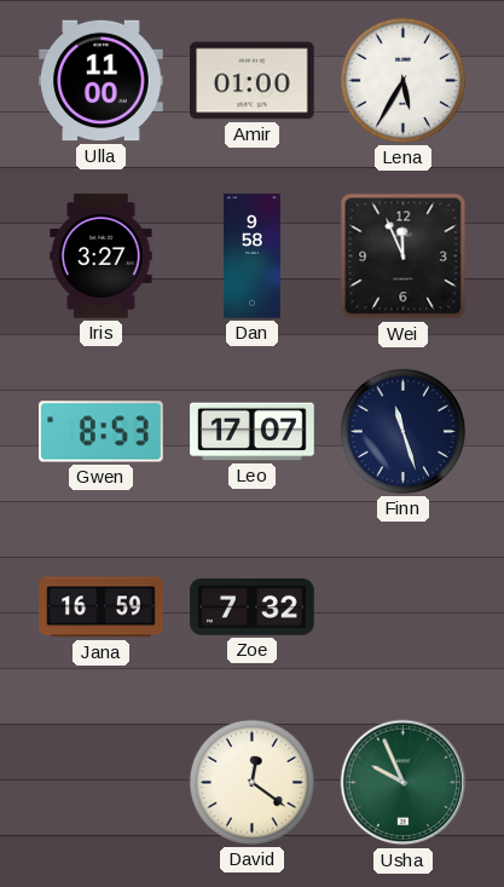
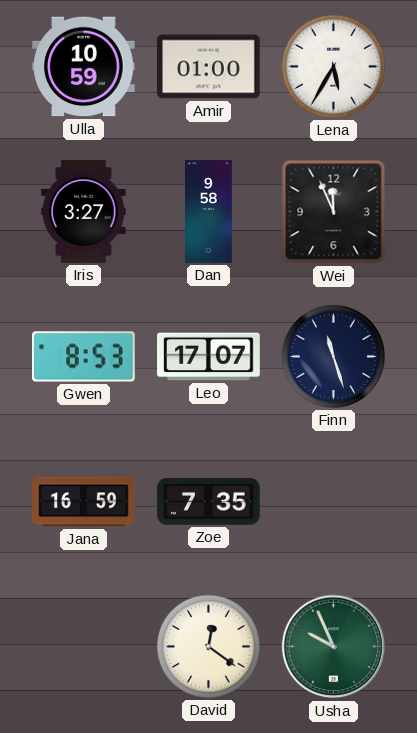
Ulla: 11:00 -> 10:59 (84, 67)
Zoe: 7:32 -> 7:35 (209, 501)
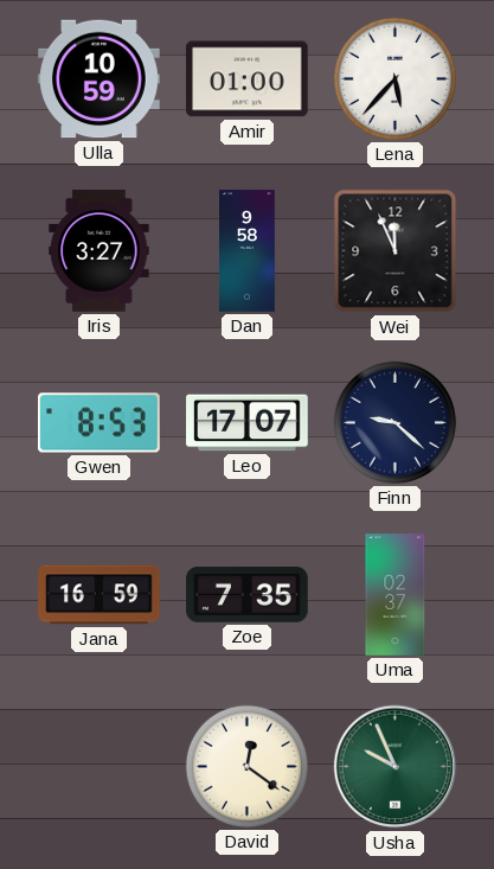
Lena: 5:35 -> 5:37 (394, 78)
Finn: 11:27 -> 9:22 (394, 422)
Uma: none -> 02:37 (396, 595)
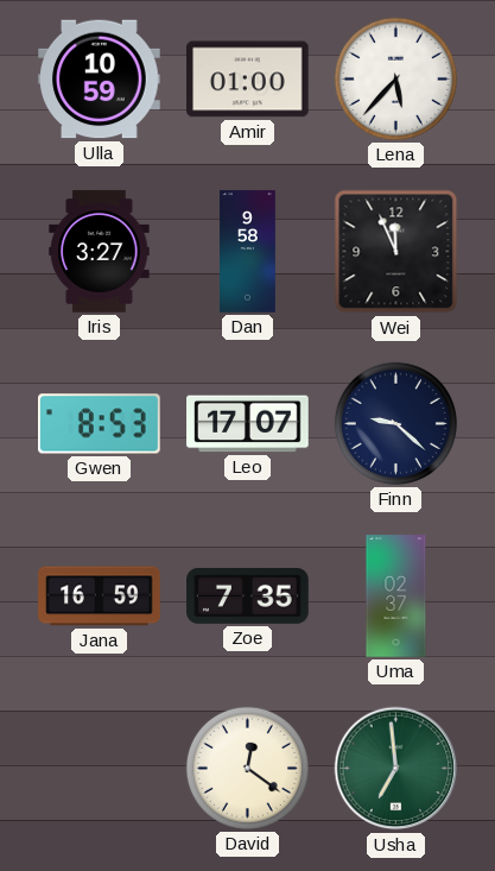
Usha: 9:56 -> 6:59 (396, 769)
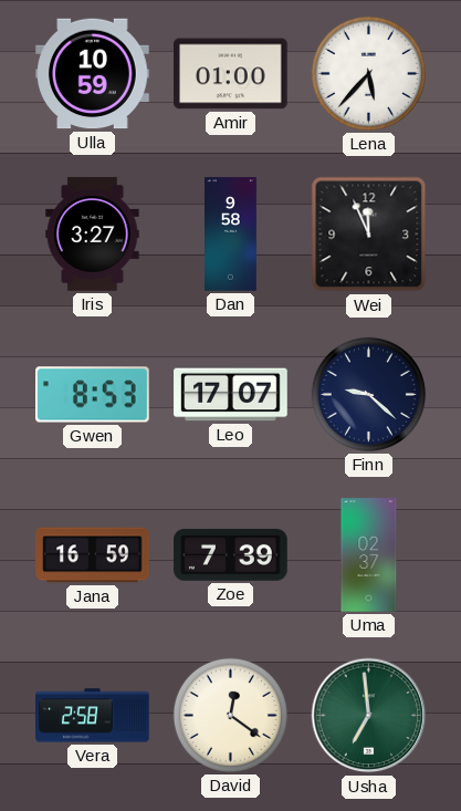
Zoe: 7:35 -> 7:39 (231, 554)
Vera: none -> 2:58 (93, 716)
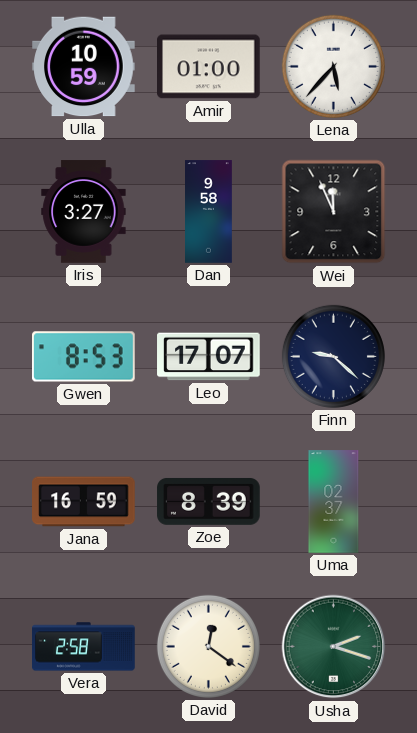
Zoe: 7:39 -> 8:39 (209, 501)
Usha: 6:59 -> 2:18 (334, 647)
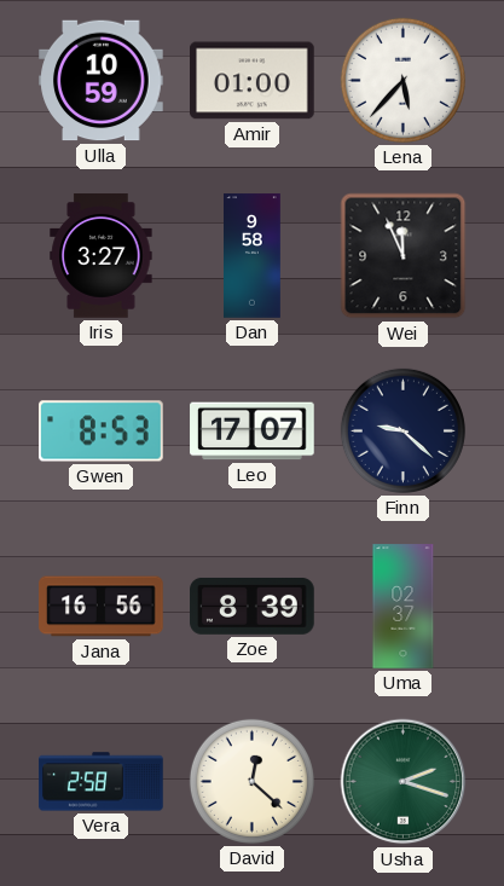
Jana: 16:59 -> 16:56 (102, 607)
David: 12:21 -> 12:22 (251, 781)
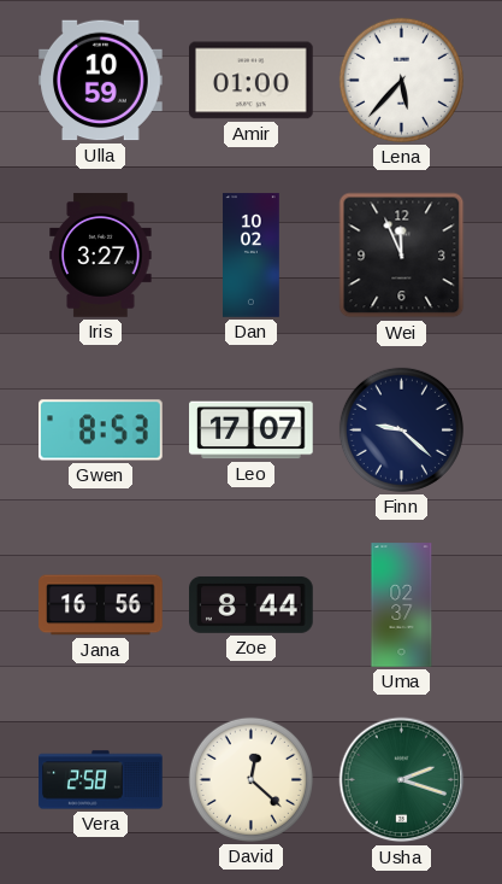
Dan: 9:58 -> 10:02 (252, 256)
Zoe: 8:39 -> 8:44 (252, 604)
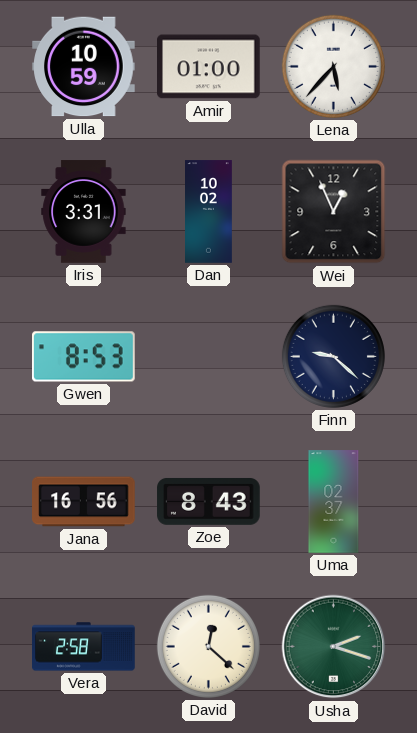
Iris: 3:27 -> 3:31 (84, 212)
Wei: 11:56 -> 12:56 (334, 212)
Leo: 17:07 -> none (252, 431)
Zoe: 8:44 -> 8:43 (209, 501)
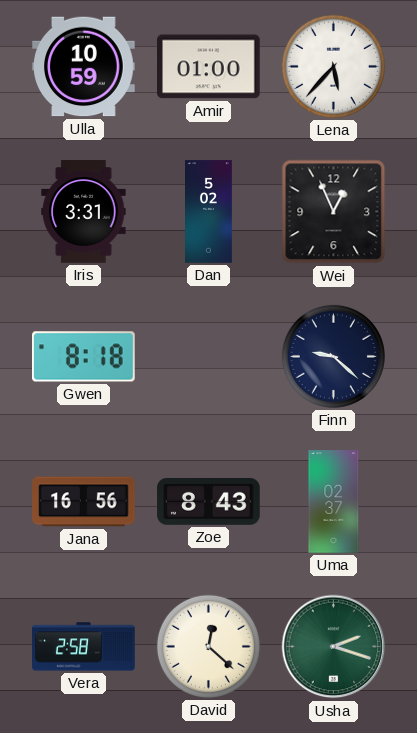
Dan: 10:02 -> 5:02 (209, 212)
Gwen: 8:53 -> 8:18 (84, 357)
